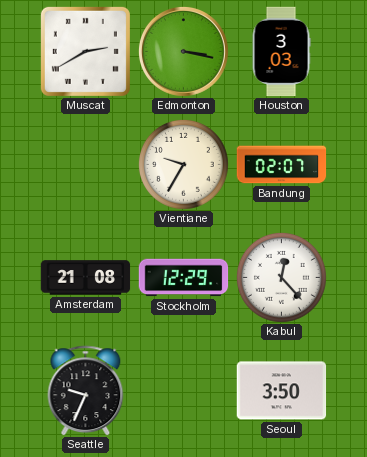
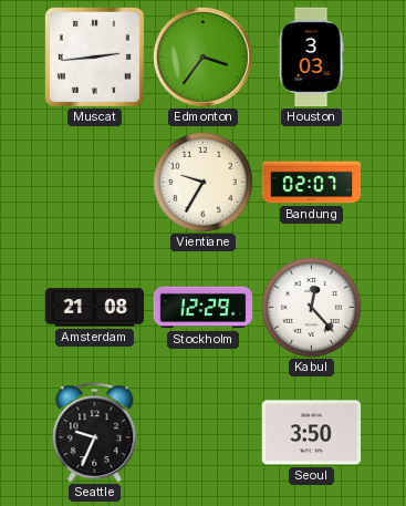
Muscat: 2:40 -> 2:44 (94, 56)
Edmonton: 3:17 -> 3:36 (202, 56)
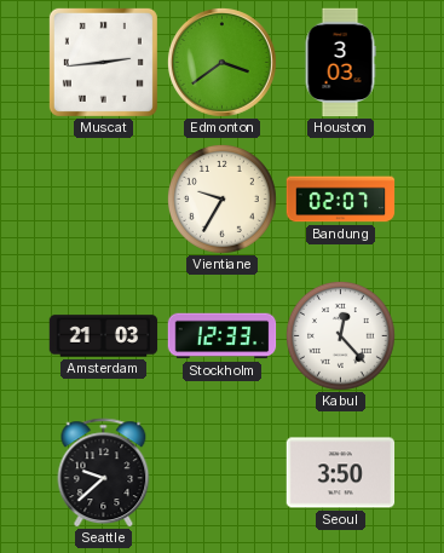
Edmonton: 3:36 -> 3:39 (221, 62)
Amsterdam: 21:08 -> 21:03 (104, 336)
Stockholm: 12:29 -> 12:33 (223, 336)
Seattle: 9:34 -> 9:38 (104, 473)
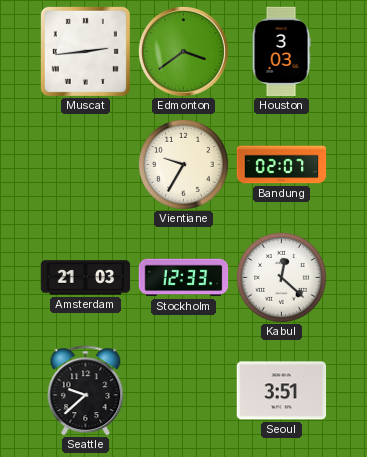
Kabul: 12:23 -> 12:22 (281, 277)
Seoul: 3:50 -> 3:51 (282, 391)
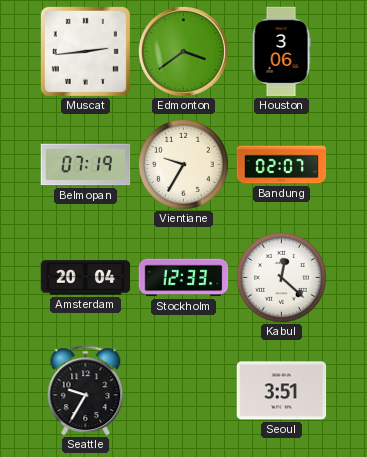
Houston: 3:03 -> 3:06 (281, 52)
Belmopan: none -> 07:19 (86, 165)
Amsterdam: 21:03 -> 20:04 (86, 278)
Seattle: 9:38 -> 9:35 (86, 391)
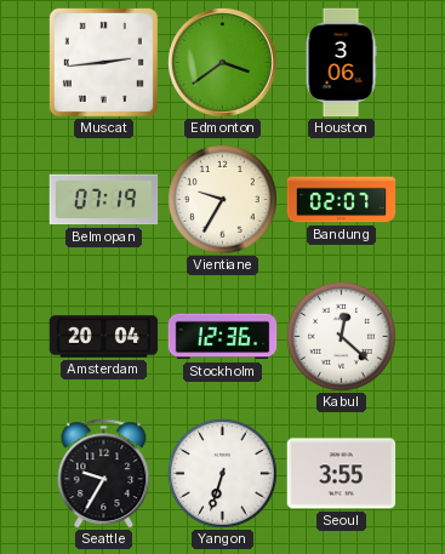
Stockholm: 12:33 -> 12:36 (223, 337)
Yangon: none -> 6:33 (222, 473)
Seoul: 3:51 -> 3:55 (342, 474)
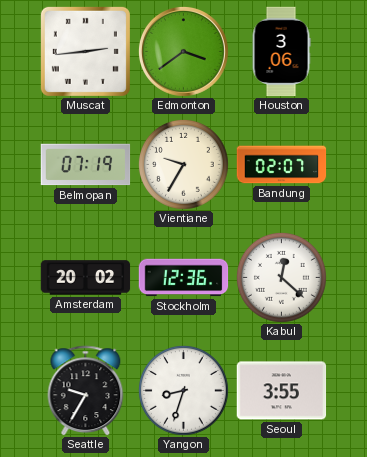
Amsterdam: 20:04 -> 20:02 (86, 278)
Yangon: 6:33 -> 8:33 (183, 390)
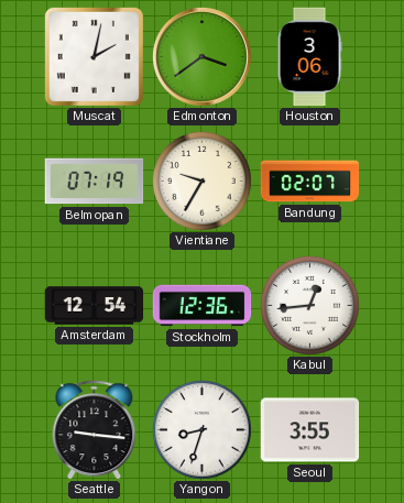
Muscat: 2:44 -> 2:02 (94, 56)
Amsterdam: 20:02 -> 12:54 (95, 306)
Kabul: 12:22 -> 12:44 (309, 305)
Seattle: 9:35 -> 9:16 (95, 430)
